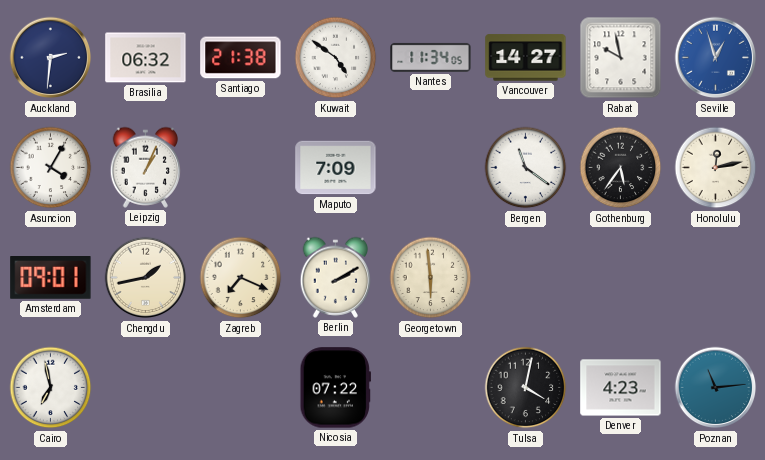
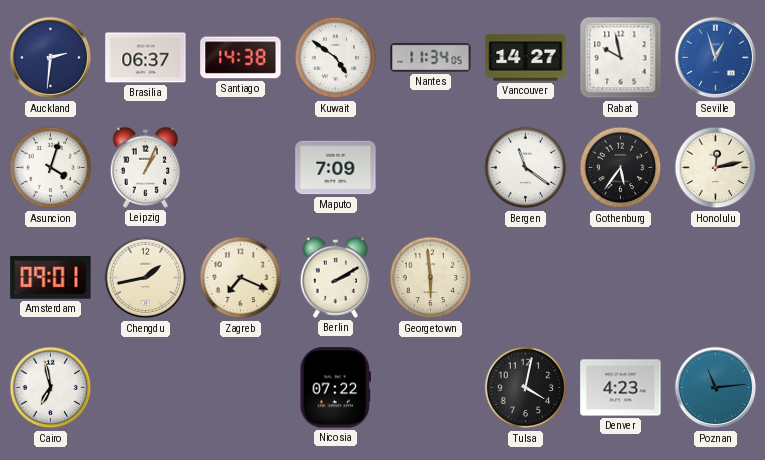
Brasilia: 06:32 -> 06:37 (146, 58)
Santiago: 21:38 -> 14:38 (241, 58)
Asuncion: 4:05 -> 4:03 (51, 168)
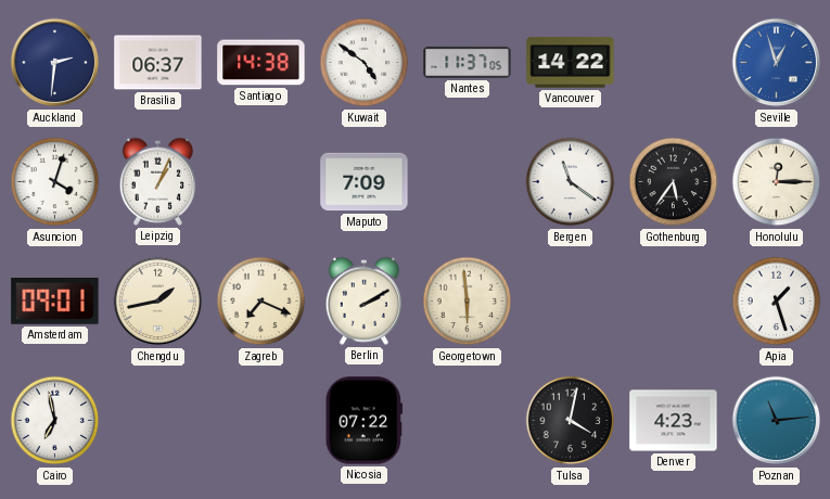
Nantes: 11:34 -> 11:37 (468, 62)
Vancouver: 14:27 -> 14:22 (571, 63)
Rabat: 9:58 -> none (621, 58)
Honolulu: 12:13 -> 12:15 (777, 182)
Apia: none -> 1:27 (777, 302)
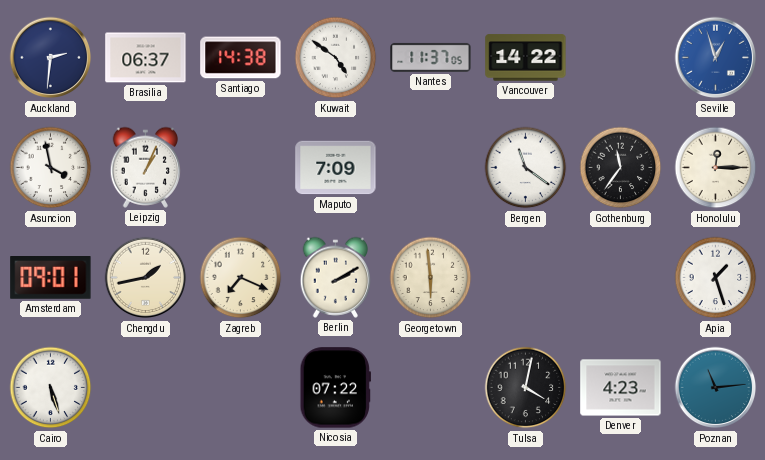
Asuncion: 4:03 -> 3:58 (51, 168)
Gothenburg: 5:36 -> 11:36 (621, 168)
Cairo: 6:58 -> 5:27 (51, 388)
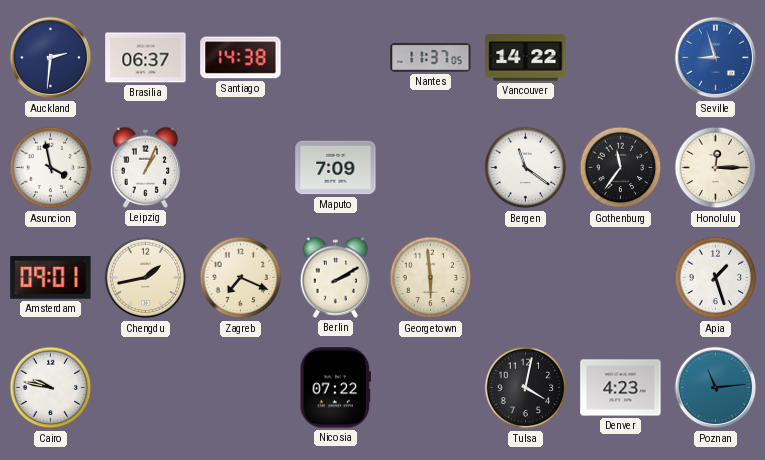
Kuwait: 4:51 -> none (336, 58)
Seville: 12:57 -> 8:57 (716, 58)
Cairo: 5:27 -> 9:47 (51, 388)
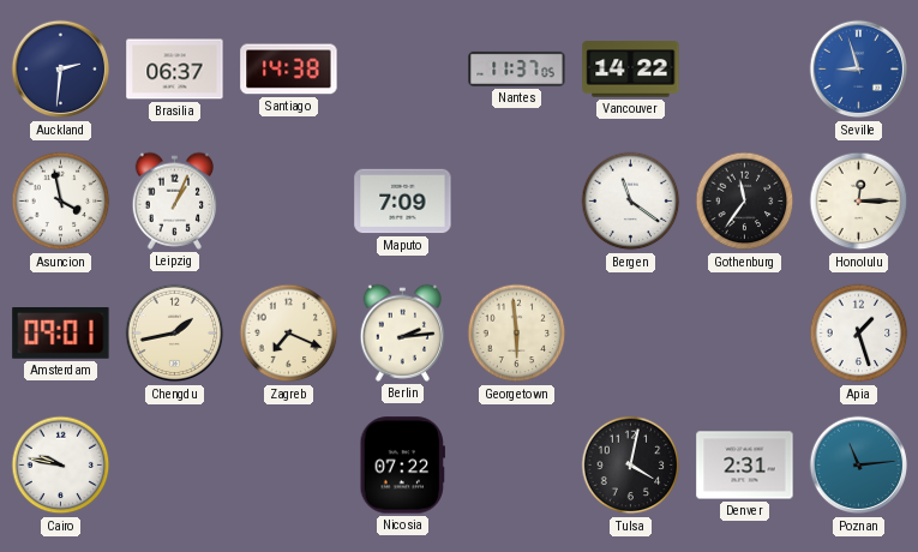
Berlin: 2:10 -> 2:14 (403, 332)
Denver: 4:23 -> 2:31 (745, 466)
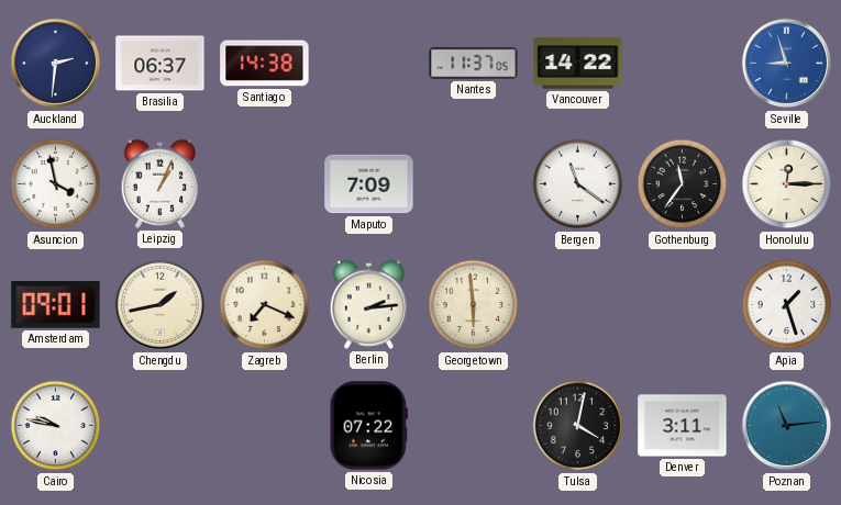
Denver: 2:31 -> 3:11 (683, 426)
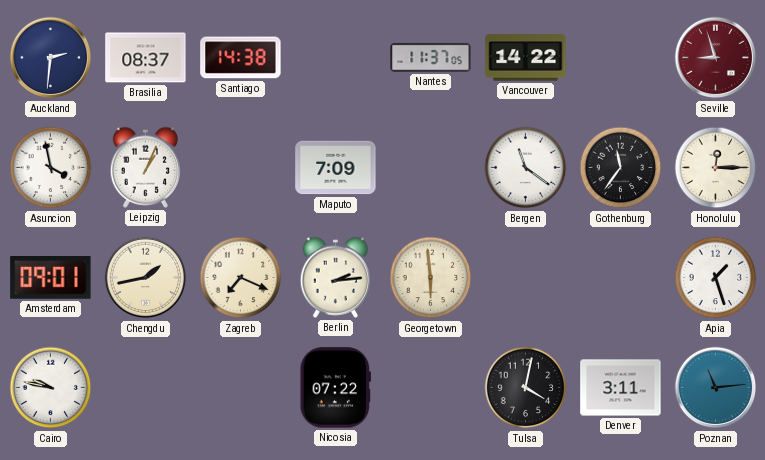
Brasilia: 06:37 -> 08:37 (146, 58)
Seville dial: blue -> burgundy (716, 58)
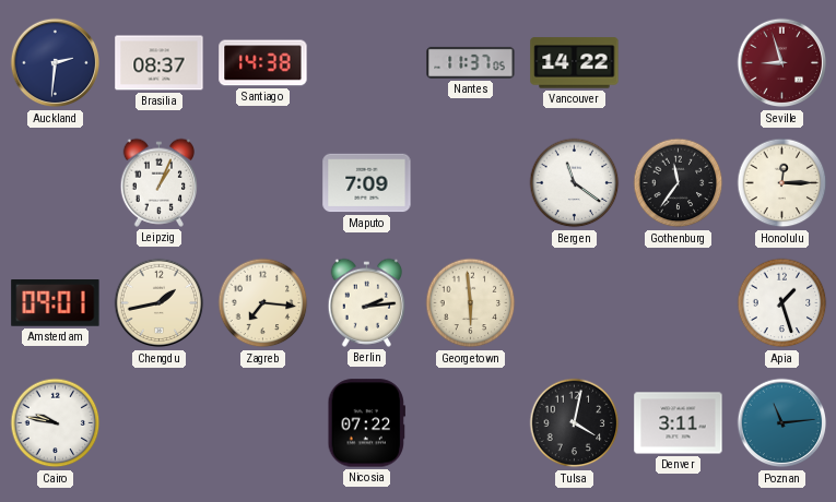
Asuncion: 3:58 -> none (51, 168)
Zagreb: 7:19 -> 7:16 (263, 303)
